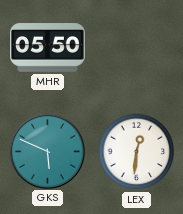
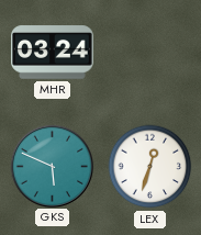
MHR: 05:50 -> 03:24 (53, 53)
LEX: 12:31 -> 12:33 (150, 167)
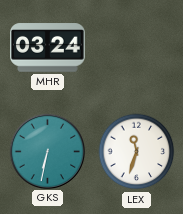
GKS: 5:49 -> 6:32 (47, 151)
LEX: 12:33 -> 11:33 (137, 152)
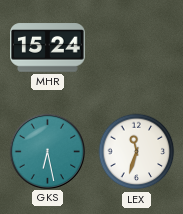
MHR: 03:24 -> 15:24 (48, 48)
GKS: 6:32 -> 6:28 (47, 151)
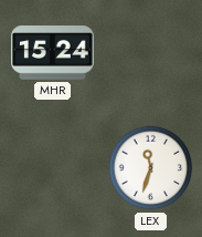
GKS: 6:28 -> none (47, 151)
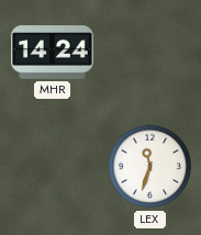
MHR: 15:24 -> 14:24 (53, 53)
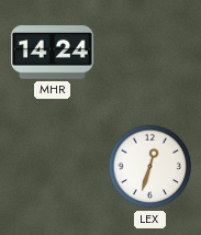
LEX: 11:33 -> 12:33 (150, 167)
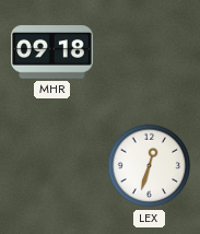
MHR: 14:24 -> 09:18 (52, 52)
